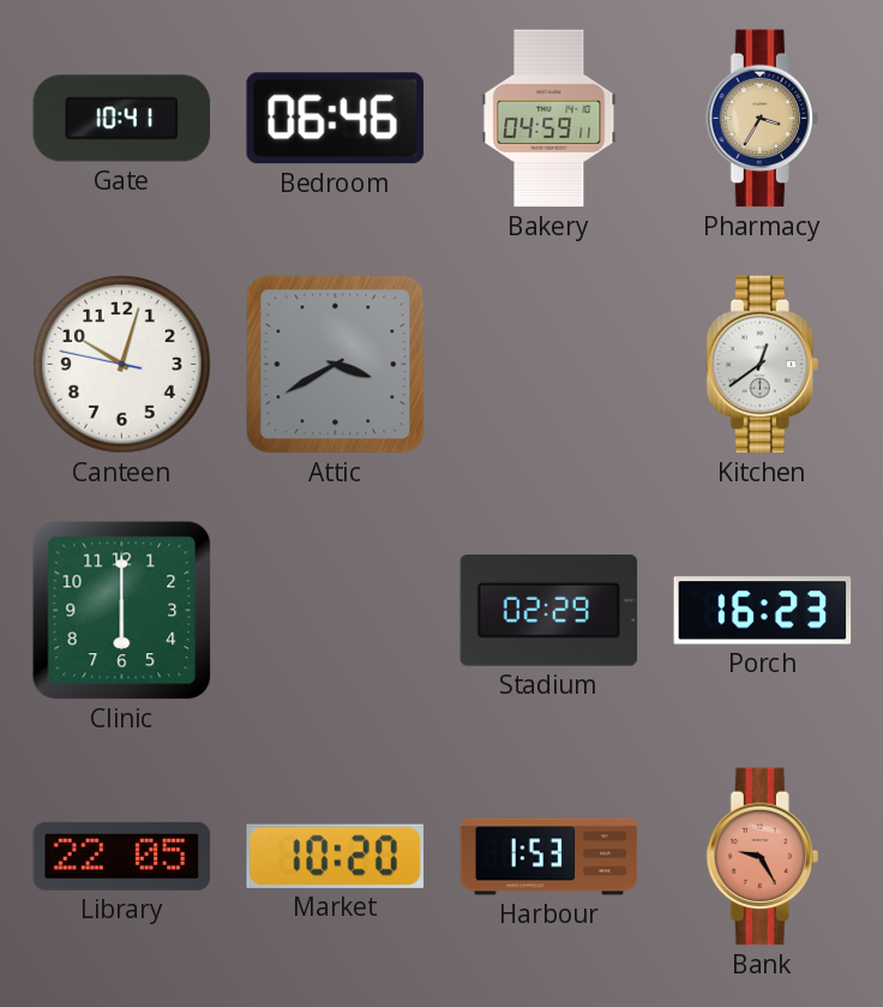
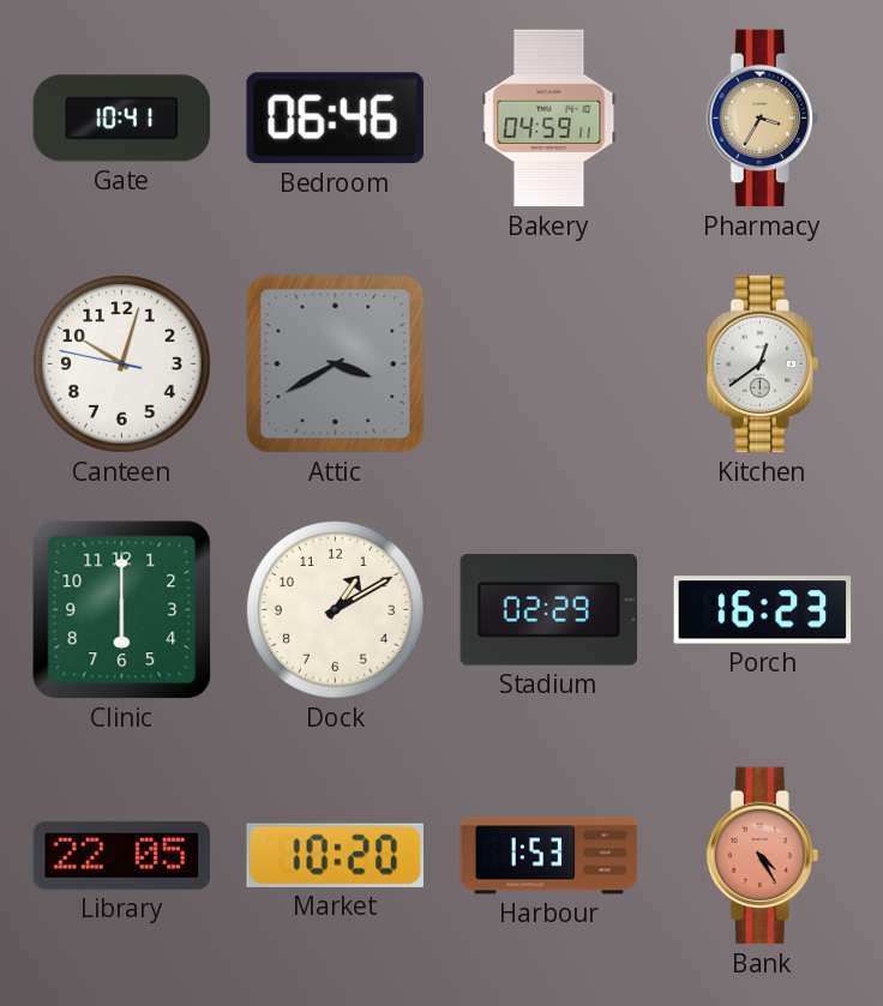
Dock: none -> 1:10 (336, 610)
Bank: 9:25 -> 4:25 (762, 856)
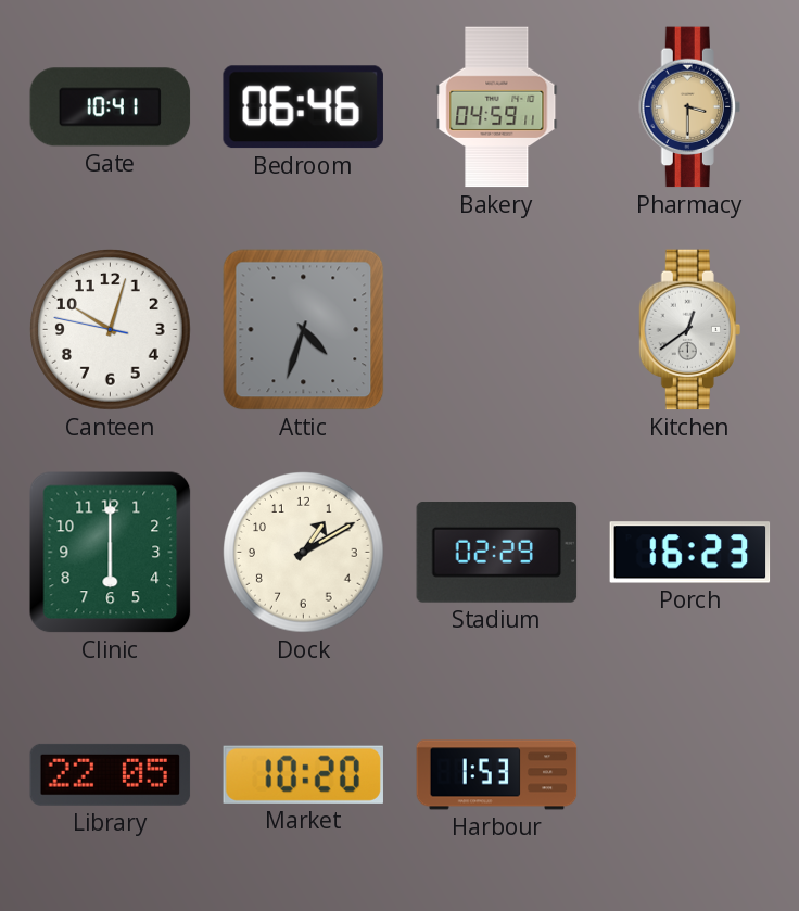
Pharmacy: 3:35 -> 3:30 (689, 107)
Attic: 3:40 -> 4:33 (304, 330)
Bank: 4:25 -> none (762, 856)
